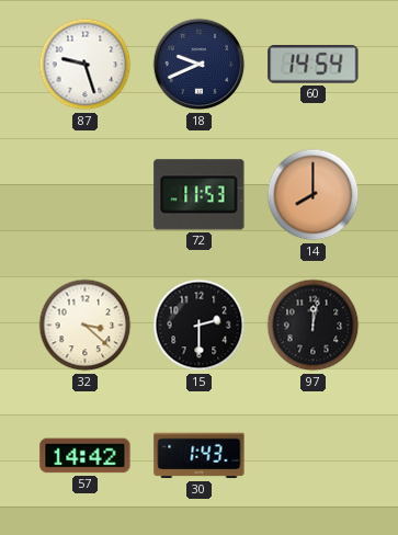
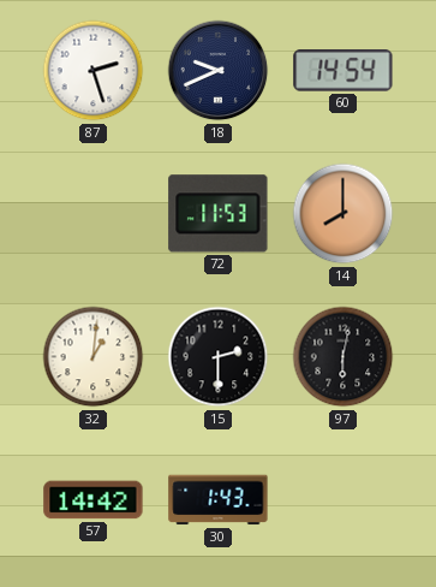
87: 9:27 -> 2:27 (94, 71)
32: 3:22 -> 1:01 (94, 357)
97: 12:02 -> 6:02 (344, 357)
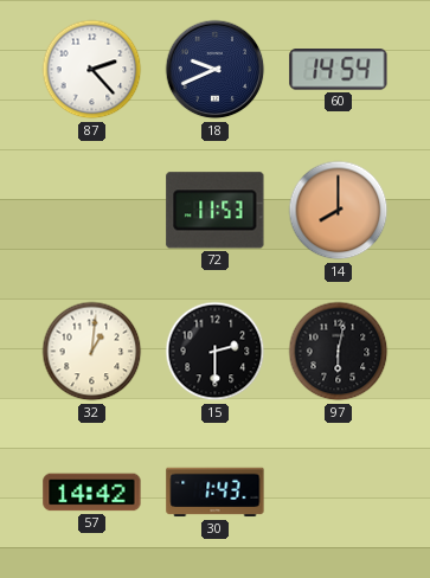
87: 2:27 -> 2:23 (92, 70)
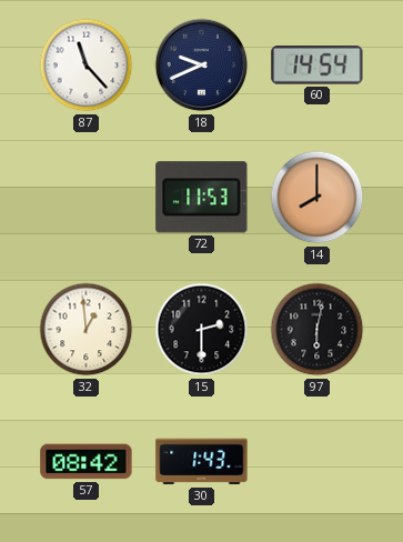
87: 2:23 -> 11:23 (87, 66)
32: 1:01 -> 12:59 (87, 330)
57: 14:42 -> 08:42 (87, 462)
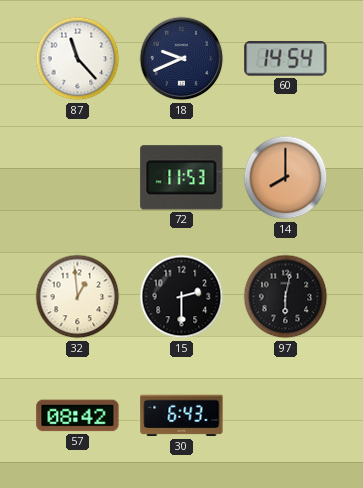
30: 1:43 -> 6:43 (182, 416)
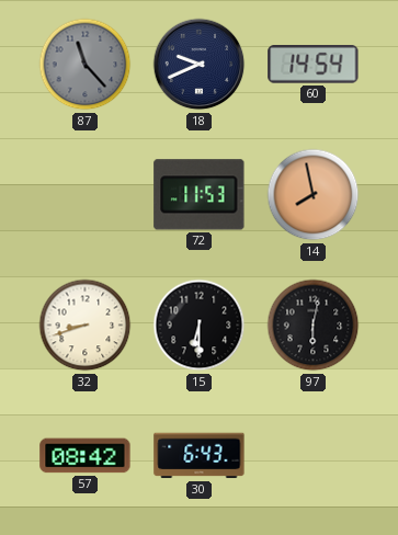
87 dial: white -> grey (86, 65)
14: 8:00 -> 7:58 (314, 195)
32: 12:59 -> 8:42 (86, 326)
15: 2:30 -> 6:30 (200, 326)
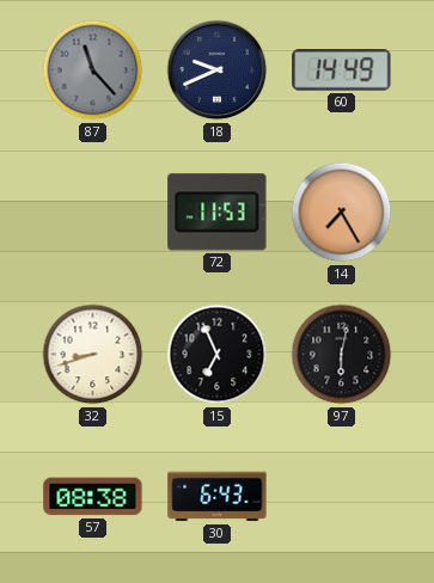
60: 14:54 -> 14:49 (342, 70)
14: 7:58 -> 7:25 (342, 213)
15: 6:30 -> 6:56 (218, 355)
57: 08:42 -> 08:38 (93, 497)
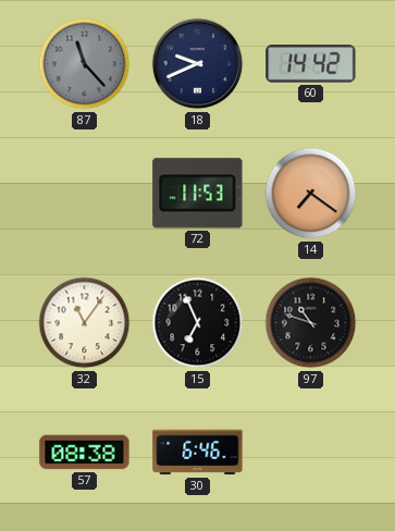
60: 14:49 -> 14:42 (311, 64)
14: 7:25 -> 7:21 (311, 194)
32: 8:42 -> 11:06 (85, 323)
97: 6:02 -> 10:48 (311, 323)
30: 6:43 -> 6:46 (198, 453)
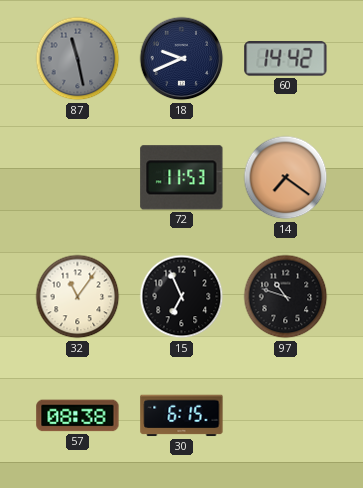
87: 11:23 -> 11:28 (78, 59)
30: 6:46 -> 6:15 (182, 416)
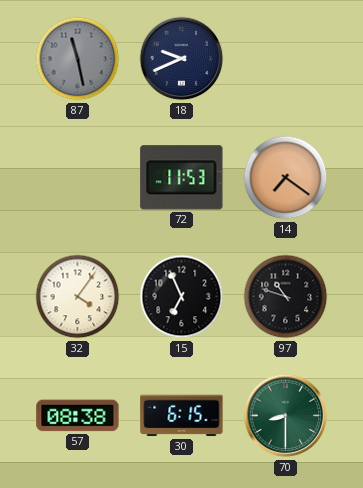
60: 14:42 -> none (286, 59)
32: 11:06 -> 4:06 (78, 297)
70: none -> 8:30 (286, 416)
